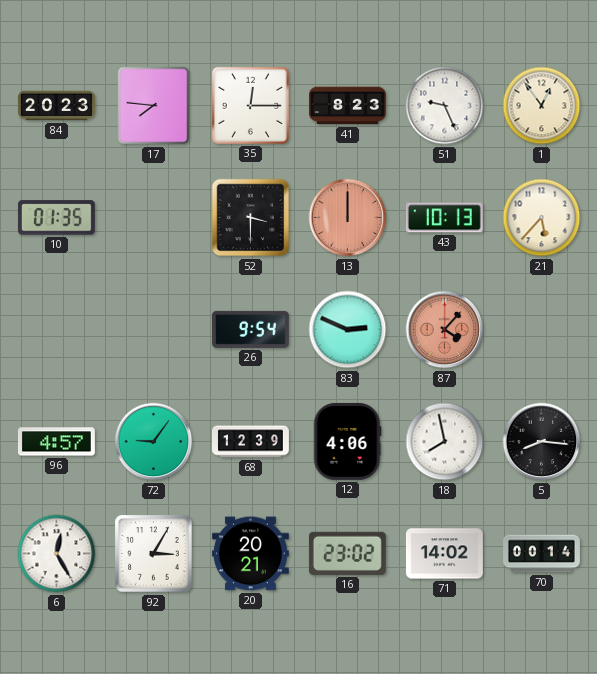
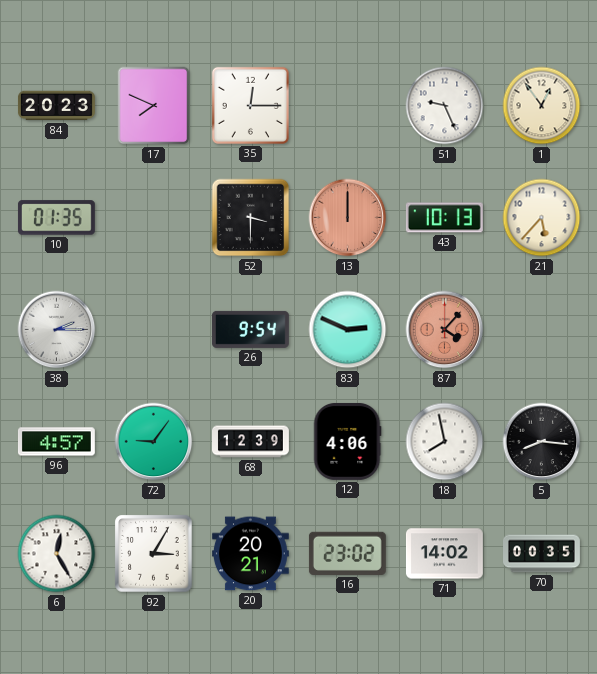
17: 7:46 -> 7:49 (154, 106)
41: 8:23 -> none (348, 106)
38: none -> 2:15 (57, 330)
70: 00:14 -> 00:35 (542, 554)
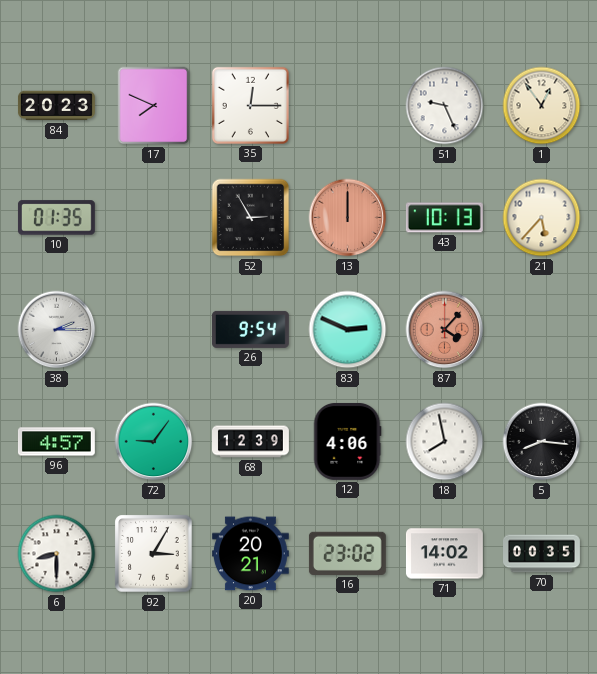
52: 3:30 -> 2:55 (251, 218)
6: 12:25 -> 8:30 (57, 554)
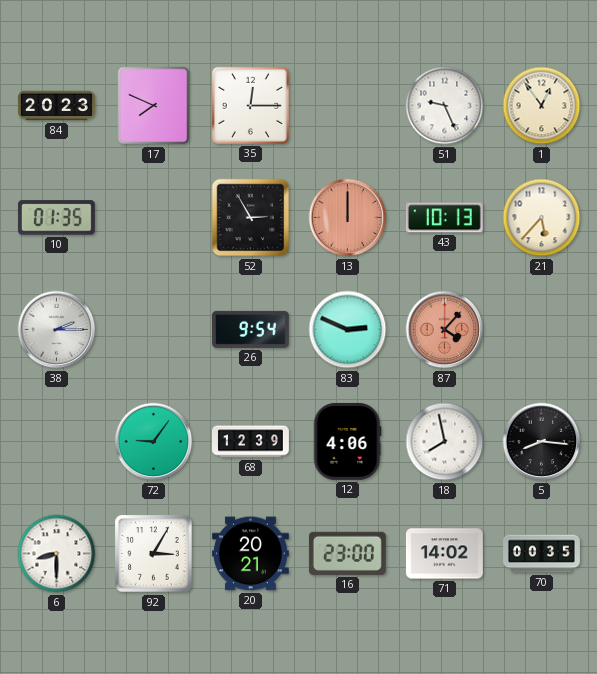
96: 4:57 -> none (56, 442)
16: 23:02 -> 23:00 (347, 553)
